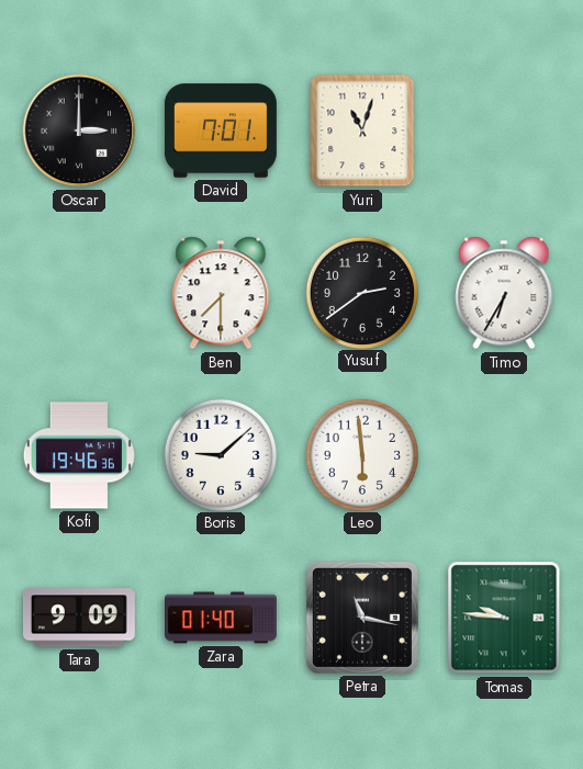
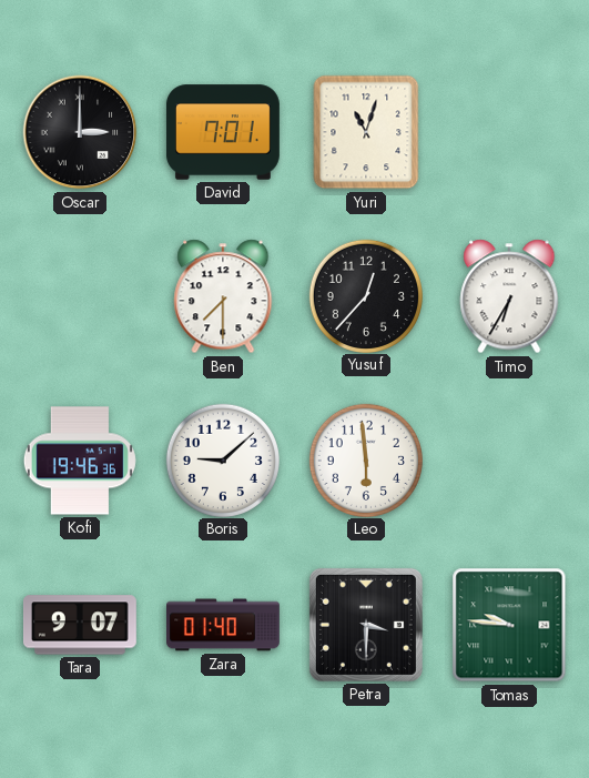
Yusuf: 2:39 -> 12:37 (365, 295)
Tara: 9:09 -> 9:07 (80, 625)
Petra: 11:17 -> 3:30 (366, 625)
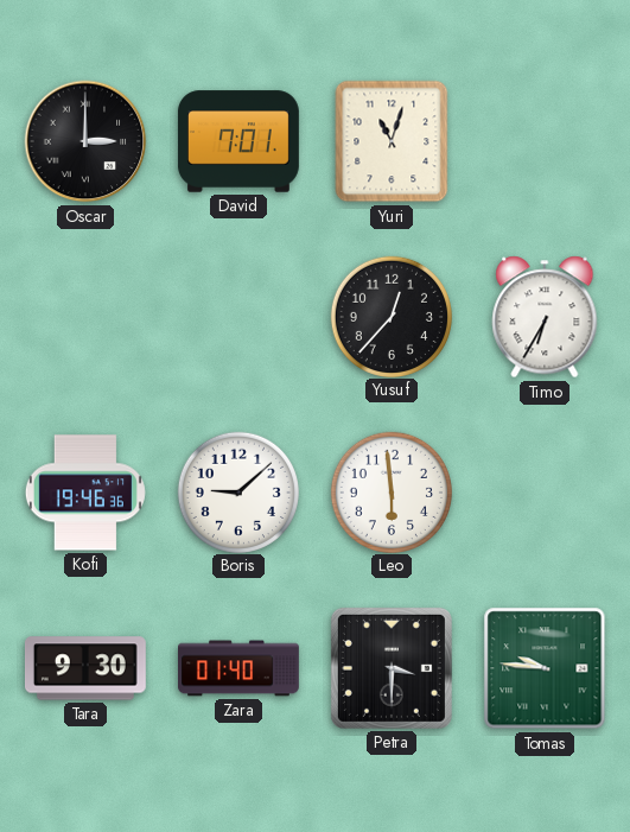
Ben: 7:30 -> none (223, 296)
Tara: 9:07 -> 9:30 (85, 668)
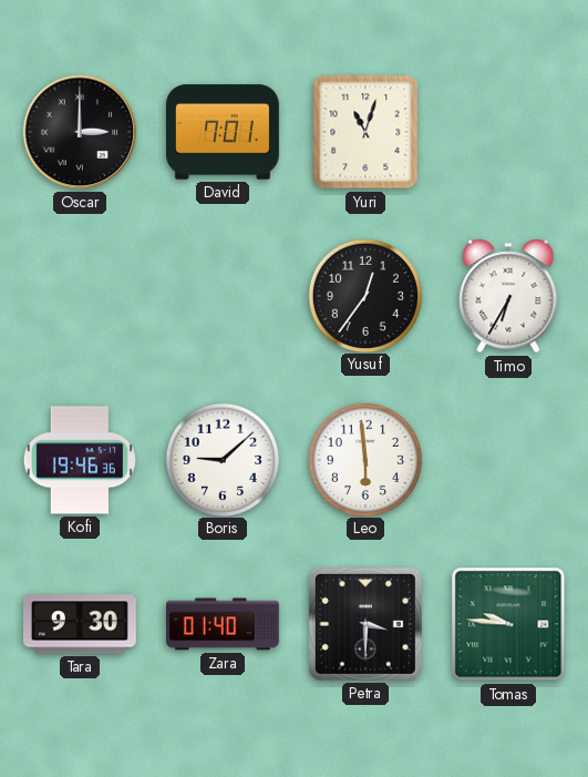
Yusuf: 12:37 -> 12:36 (364, 295)
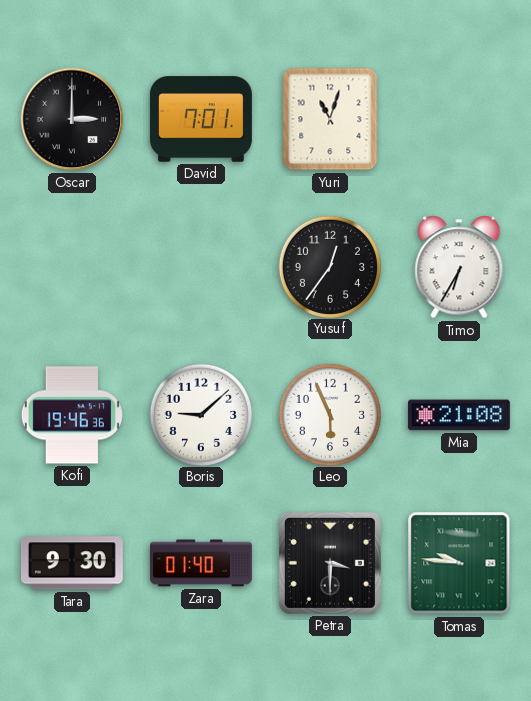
Leo: 5:59 -> 5:56 (329, 414)
Mia: none -> 21:08 (459, 415)
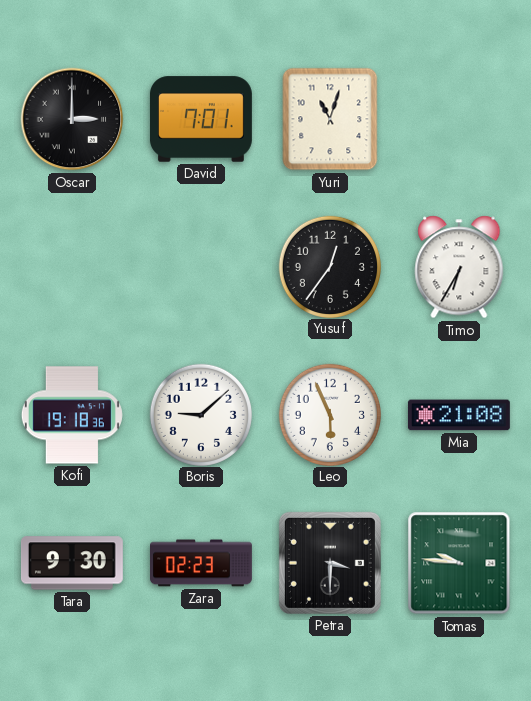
Kofi: 19:46 -> 19:18 (72, 415)
Zara: 01:40 -> 02:23 (202, 563)
